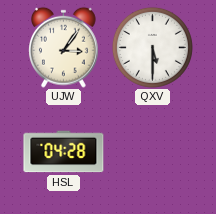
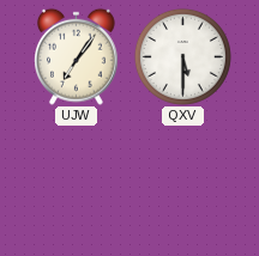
UJW: 3:06 -> 7:06 (77, 56)
HSL: 04:28 -> none (64, 152)
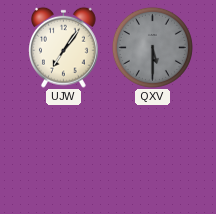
QXV dial: white -> grey (152, 47)
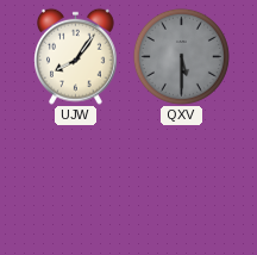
UJW: 7:06 -> 8:06 (76, 56)
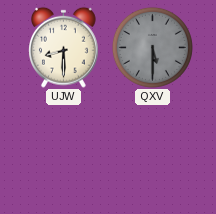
UJW: 8:06 -> 8:30 (64, 47)
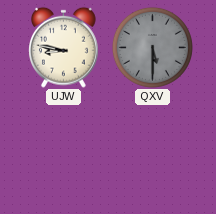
UJW: 8:30 -> 8:47 (64, 47)
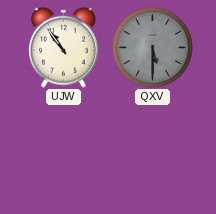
UJW: 8:47 -> 10:54 (64, 47)
